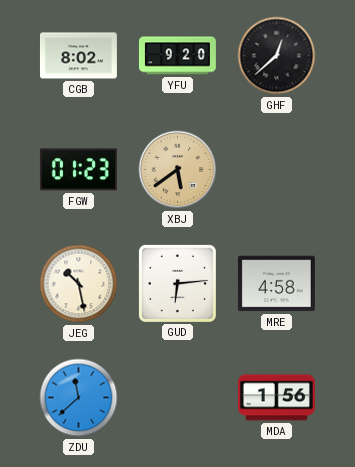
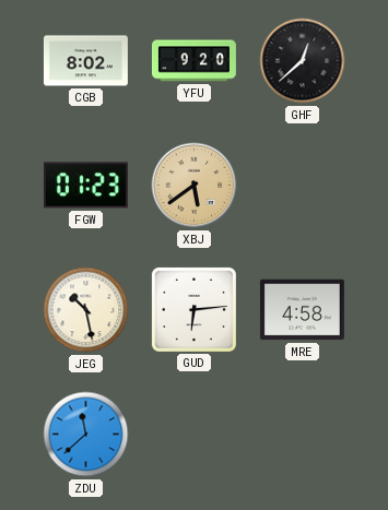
MDA: 1:56 -> none (276, 398)
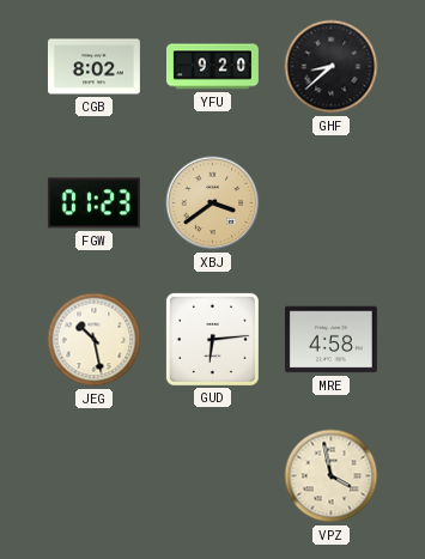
GHF: 12:38 -> 8:38 (332, 67)
XBJ: 5:39 -> 3:39 (213, 203)
ZDU: 11:38 -> none (86, 435)
VPZ: none -> 3:58 (332, 476)
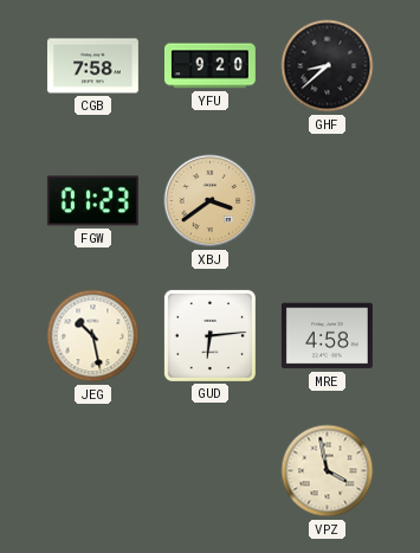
CGB: 8:02 -> 7:58 (92, 66)
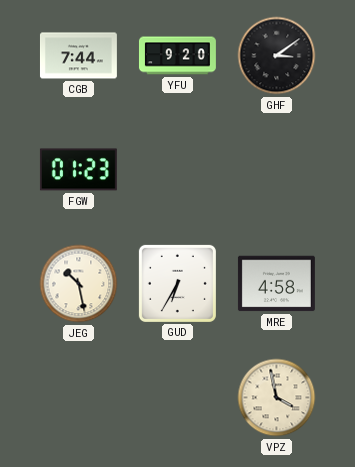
CGB: 7:58 -> 7:44 (78, 56)
GHF: 8:38 -> 3:09 (277, 56)
XBJ: 3:39 -> none (211, 201)
GUD: 6:14 -> 6:35 (177, 283)
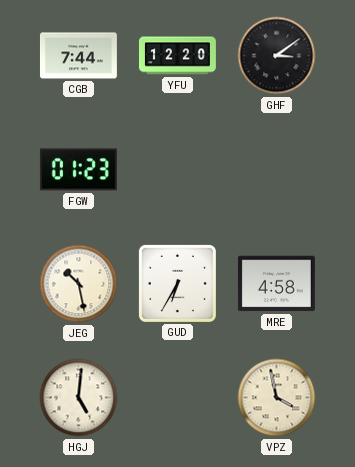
YFU: 9:20 -> 12:20 (177, 56)
HGJ: none -> 5:01 (79, 398)
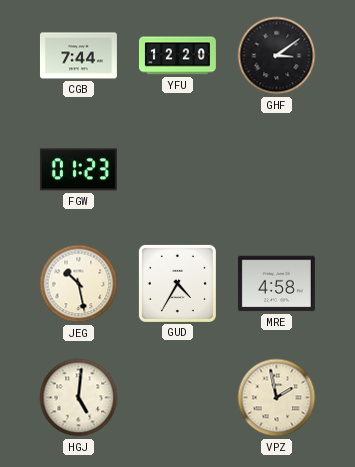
GUD: 6:35 -> 4:35 (177, 283)
VPZ: 3:58 -> 1:58 (277, 398)
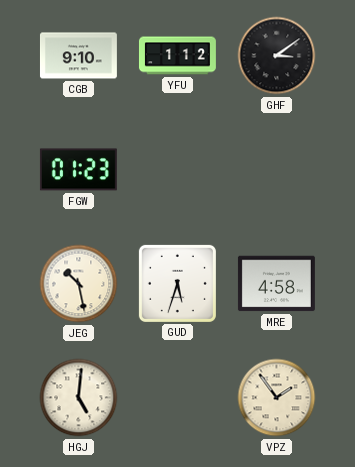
CGB: 7:44 -> 9:10 (78, 56)
YFU: 12:20 -> 1:12 (177, 56)
GUD: 4:35 -> 5:33 (177, 283)
VPZ: 1:58 -> 1:54 (277, 398)
